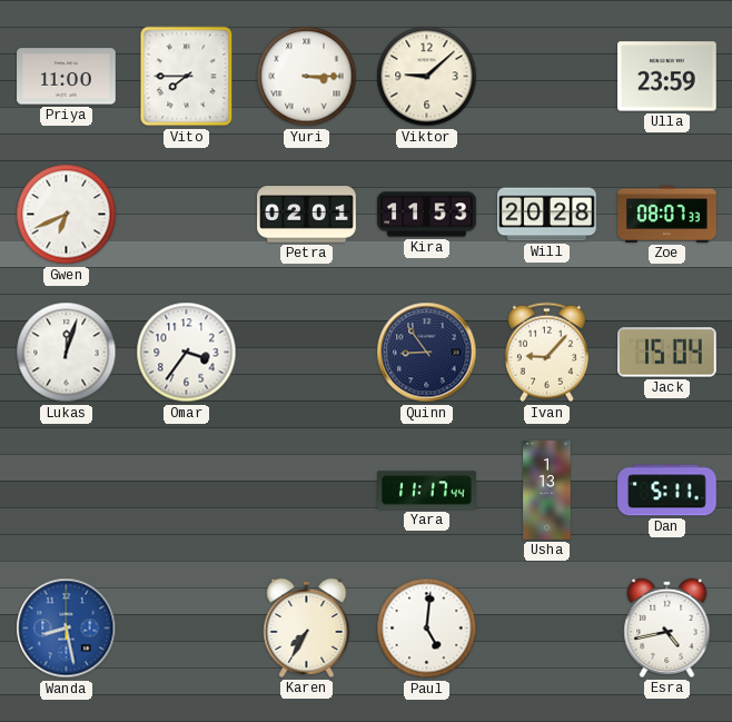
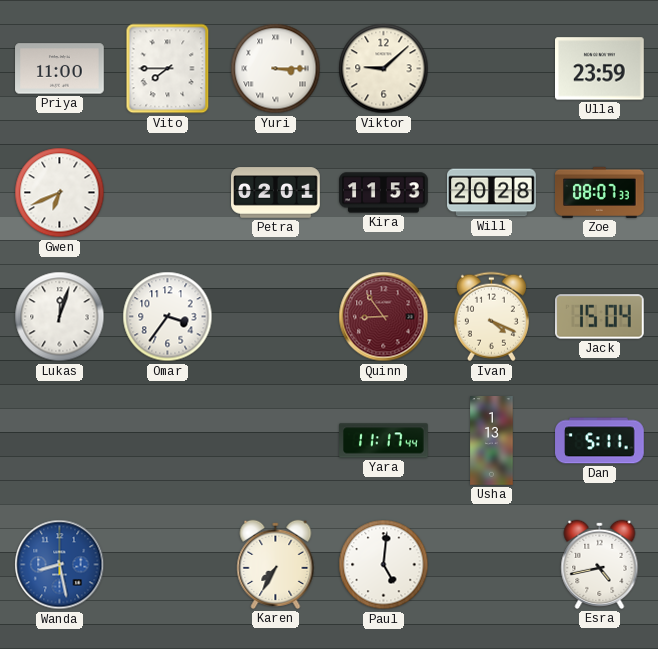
Quinn dial: navy -> burgundy (384, 317)
Ivan: 9:07 -> 4:19 (491, 317)
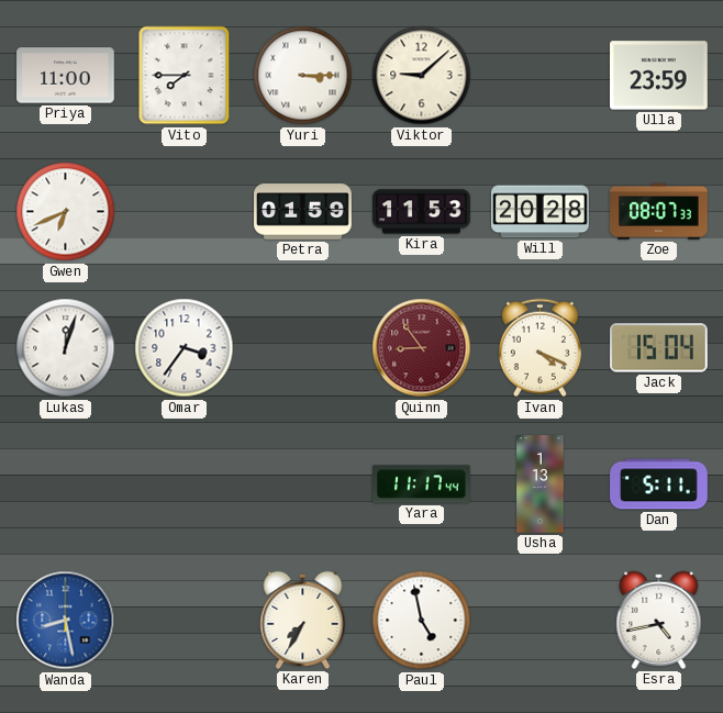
Petra: 02:01 -> 01:59 (303, 212)
Paul: 5:01 -> 4:58 (422, 621)
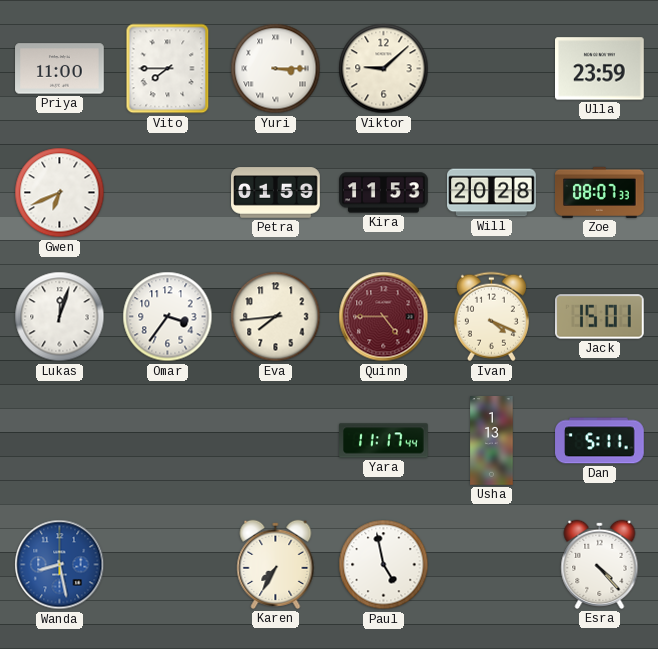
Eva: none -> 7:44 (276, 317)
Quinn: 8:54 -> 4:45 (384, 317)
Jack: 15:04 -> 15:01 (600, 317)
Esra: 4:43 -> 4:23 (600, 564)
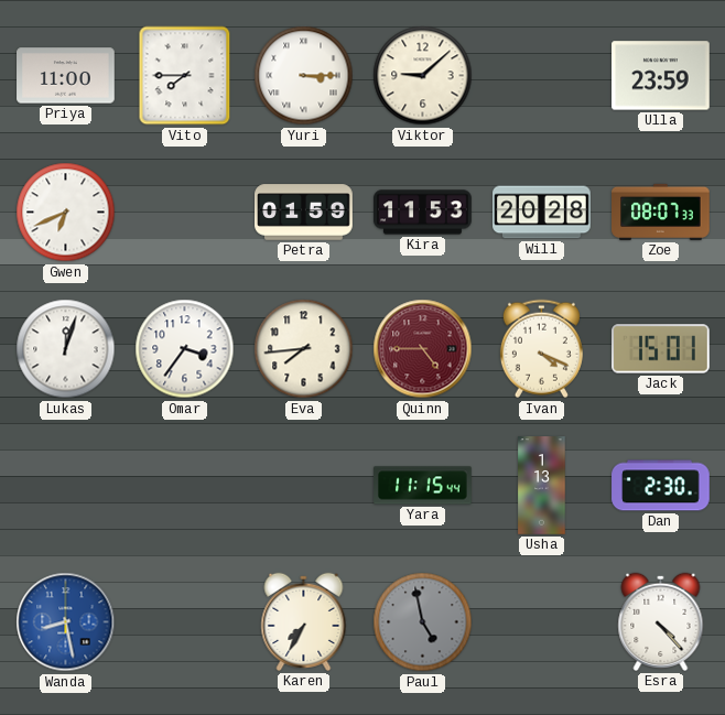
Yara: 11:17 -> 11:15 (423, 486)
Dan: 5:11 -> 2:30 (661, 486)
Paul dial: white -> grey (423, 622)
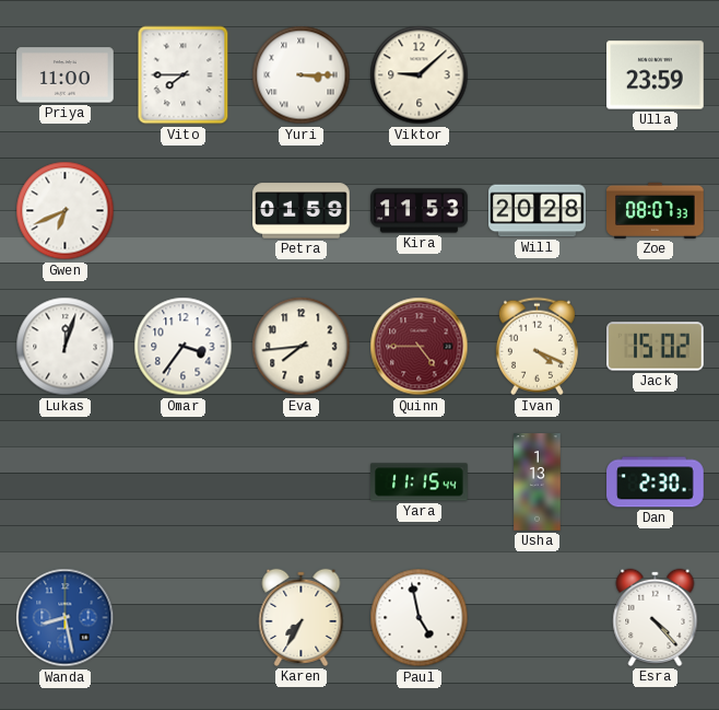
Jack: 15:01 -> 15:02 (656, 347)
Paul dial: grey -> white (420, 618)
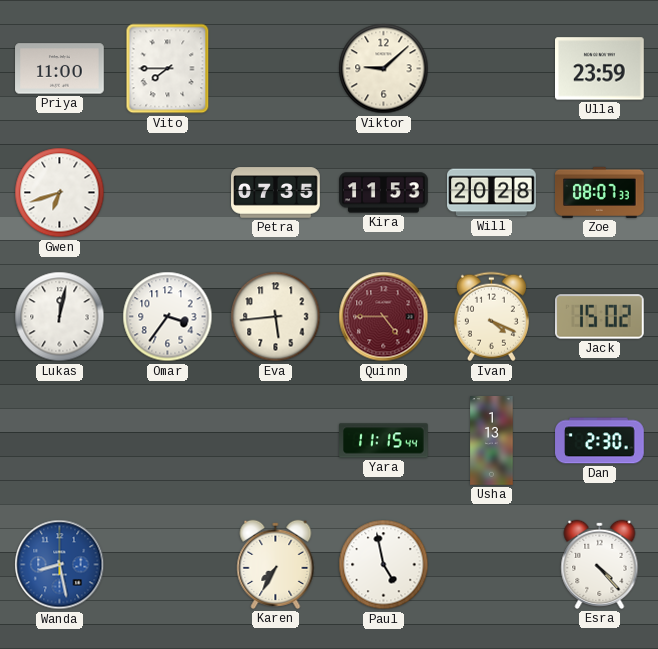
Yuri: 3:15 -> none (302, 75)
Gwen: 6:41 -> 6:42 (60, 193)
Petra: 01:59 -> 07:35 (276, 193)
Lukas: 12:03 -> 12:02 (60, 317)
Eva: 7:44 -> 5:44 (276, 317)
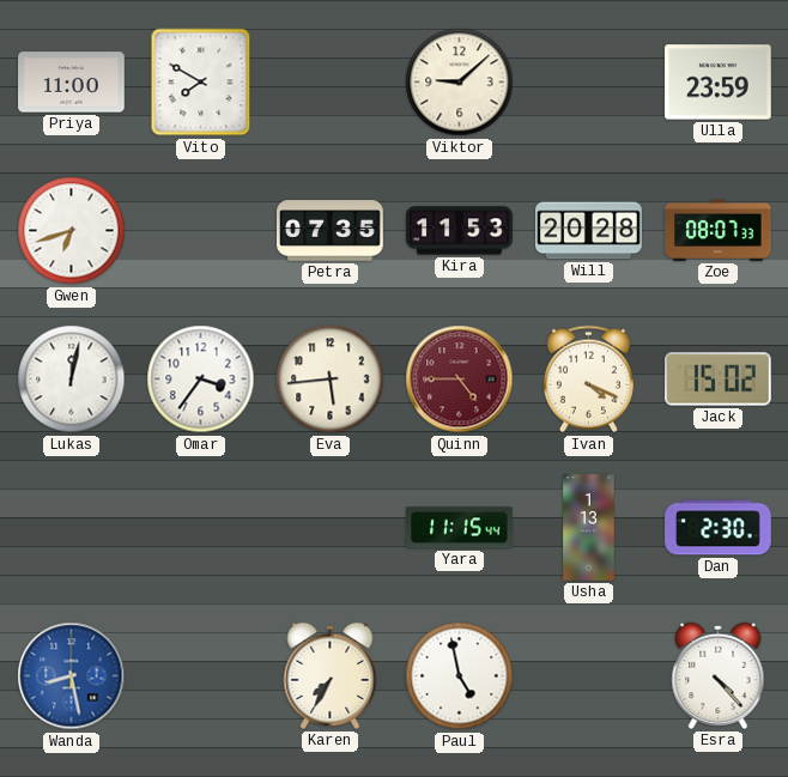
Vito: 7:45 -> 7:50 (201, 83)
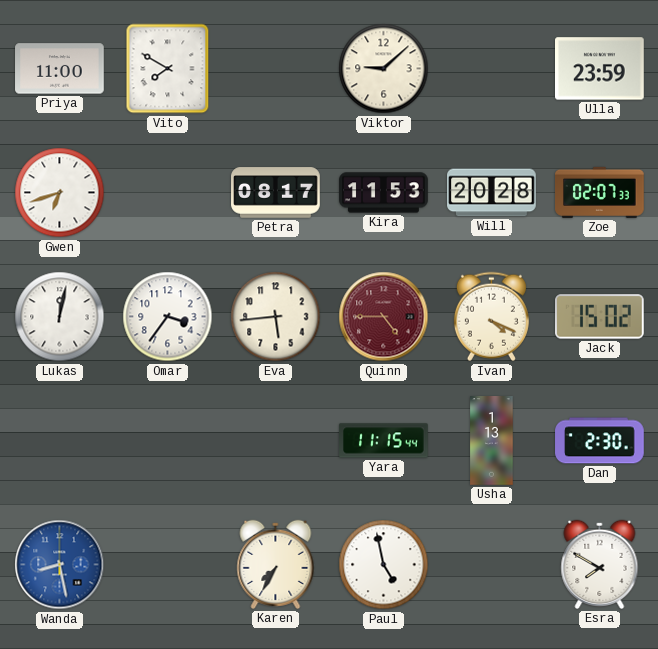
Petra: 07:35 -> 08:17 (276, 193)
Zoe: 08:07 -> 02:07 (600, 192)
Esra: 4:23 -> 7:50 (600, 564)
